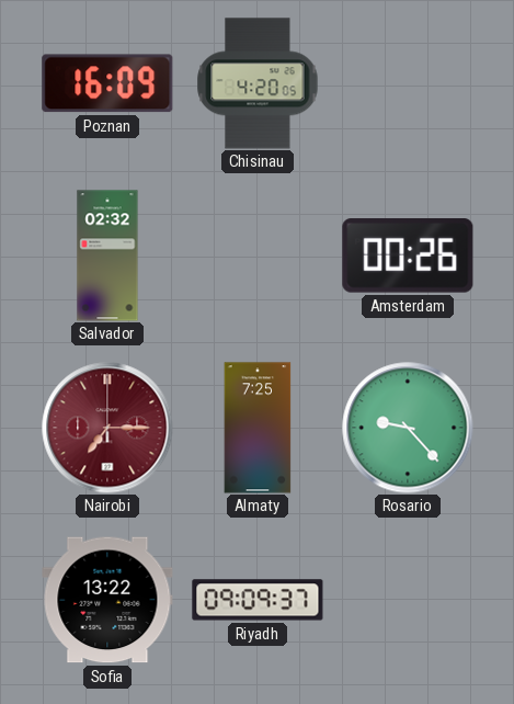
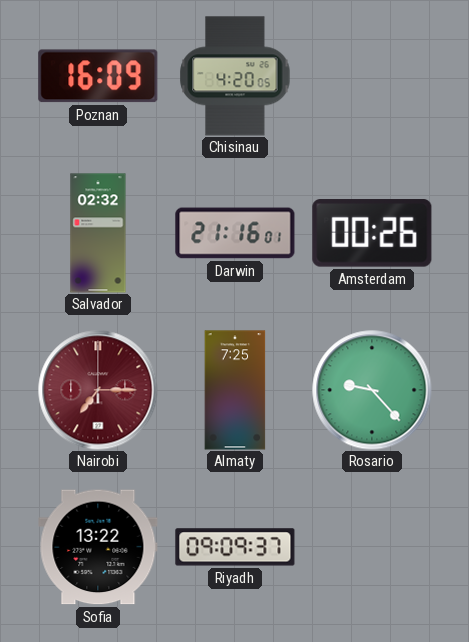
Darwin: none -> 21:16 (235, 233)
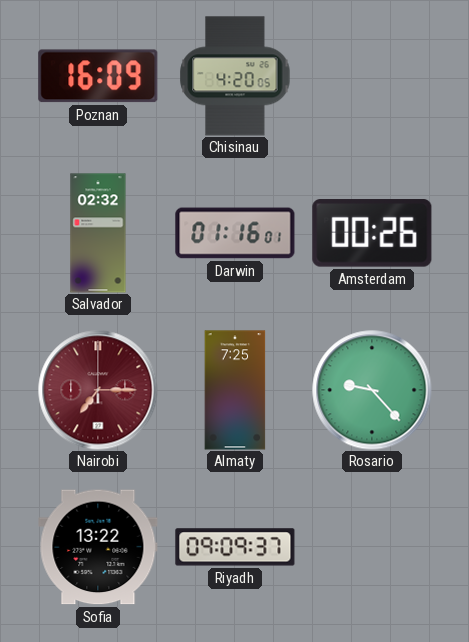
Darwin: 21:16 -> 01:16 (235, 233)
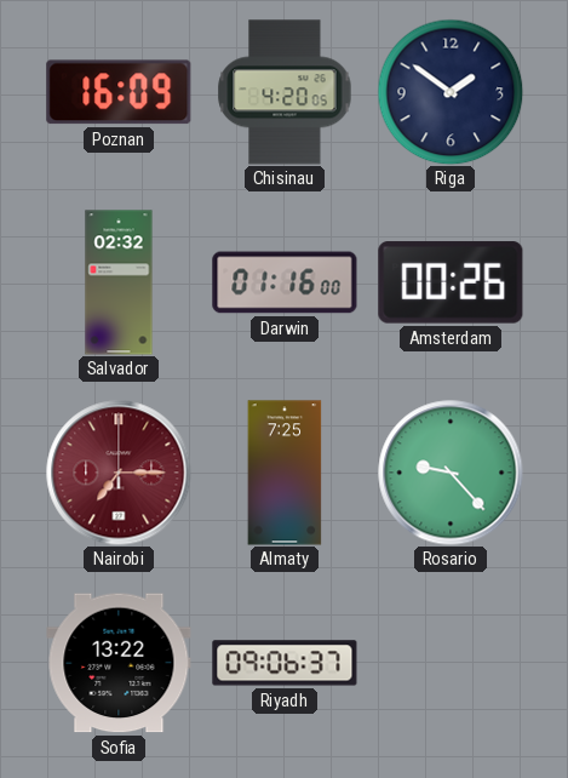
Riga: none -> 1:51 (451, 92)
Darwin: 01:16:01 -> 01:16:00 (285, 282)
Riyadh: 09:09 -> 09:06 (285, 663)
